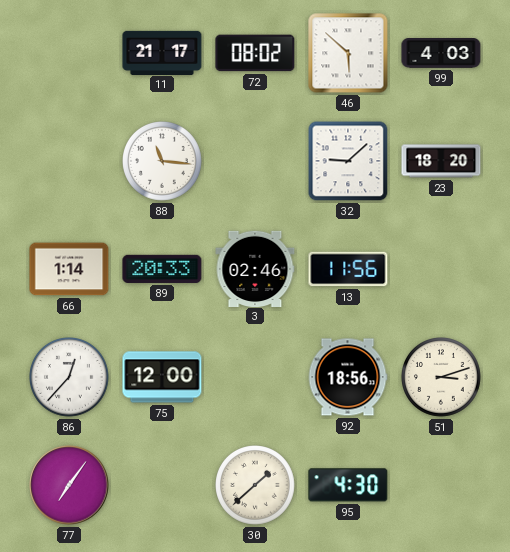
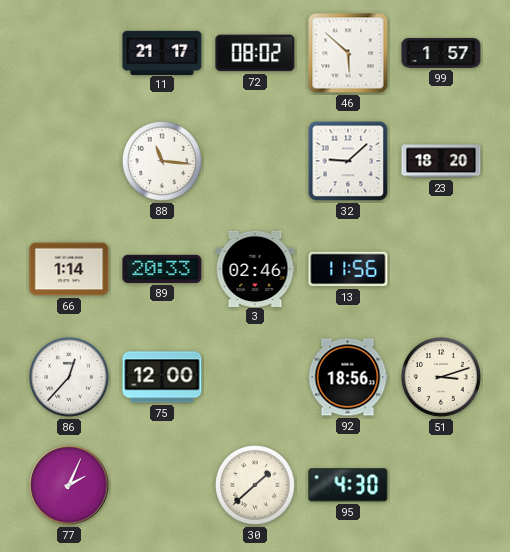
99: 4:03 -> 1:57 (441, 54)
77: 7:06 -> 2:04 (69, 485)
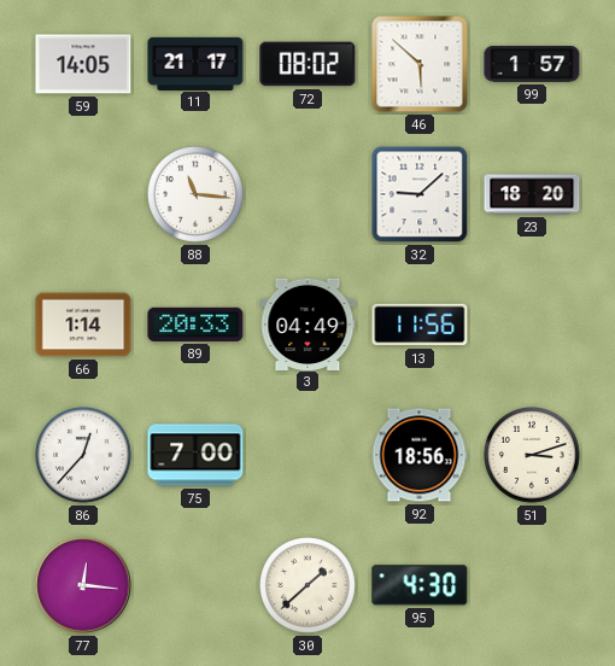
59: none -> 14:05 (83, 64)
3: 02:46 -> 04:49 (307, 323)
75: 12:00 -> 7:00 (195, 455)
77: 2:04 -> 12:16 (83, 585)
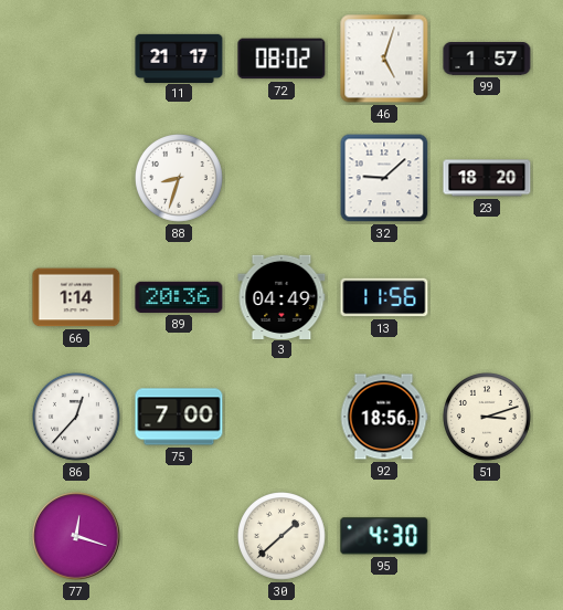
59: 14:05 -> none (83, 64)
46: 5:52 -> 5:03 (384, 59)
88: 11:16 -> 8:33 (180, 179)
89: 20:33 -> 20:36 (179, 297)
77: 12:16 -> 12:18 (76, 536)
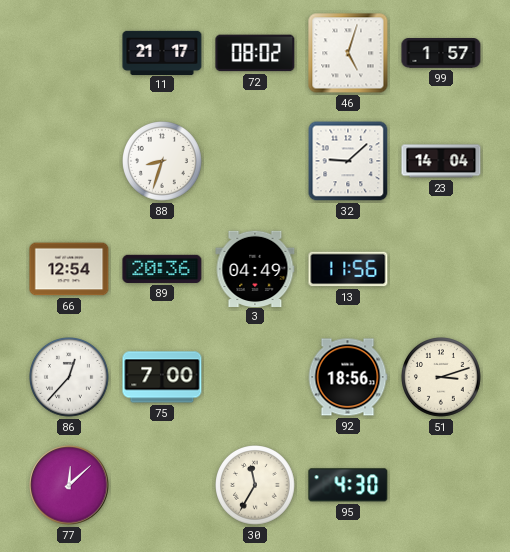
23: 18:20 -> 14:04 (441, 161)
66: 1:14 -> 12:54 (69, 269)
77: 12:18 -> 12:08 (69, 485)
30: 1:38 -> 11:35 (256, 486)
